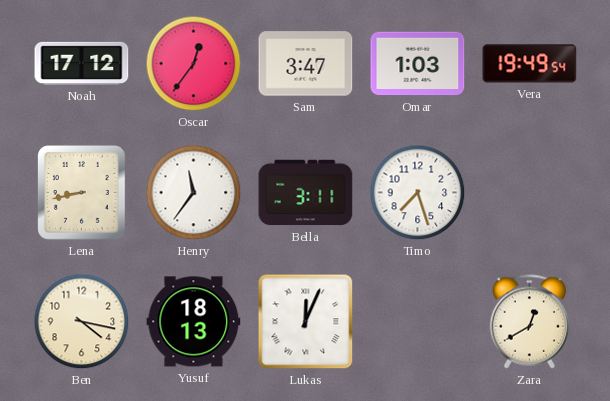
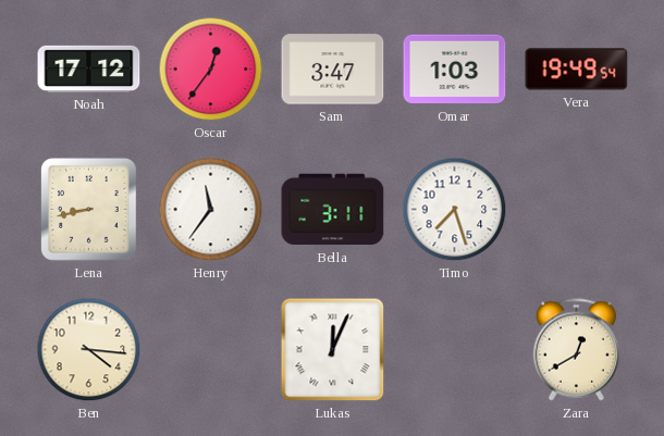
Ben: 4:17 -> 4:16 (89, 350)
Yusuf: 18:13 -> none (194, 322)
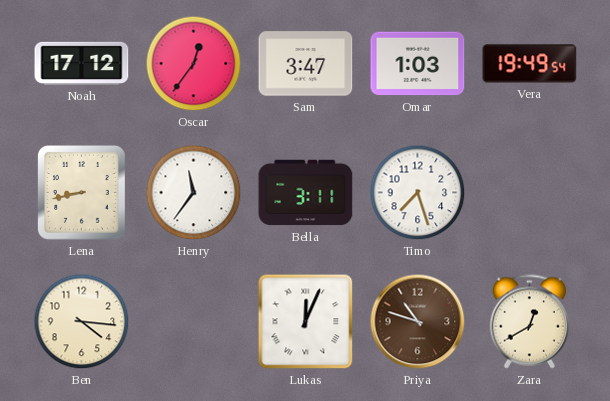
Priya: none -> 10:48 (418, 322)
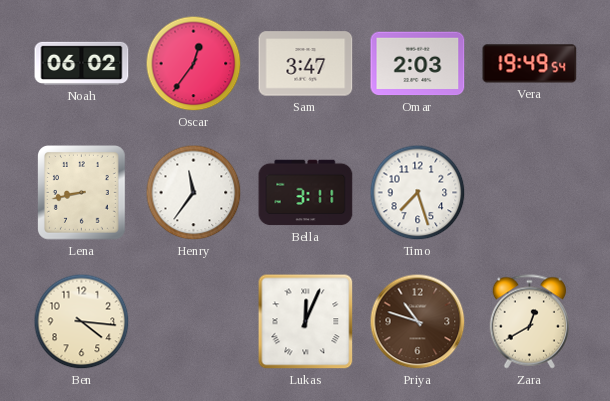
Noah: 17:12 -> 06:02 (82, 63)
Omar: 1:03 -> 2:03 (418, 64)
